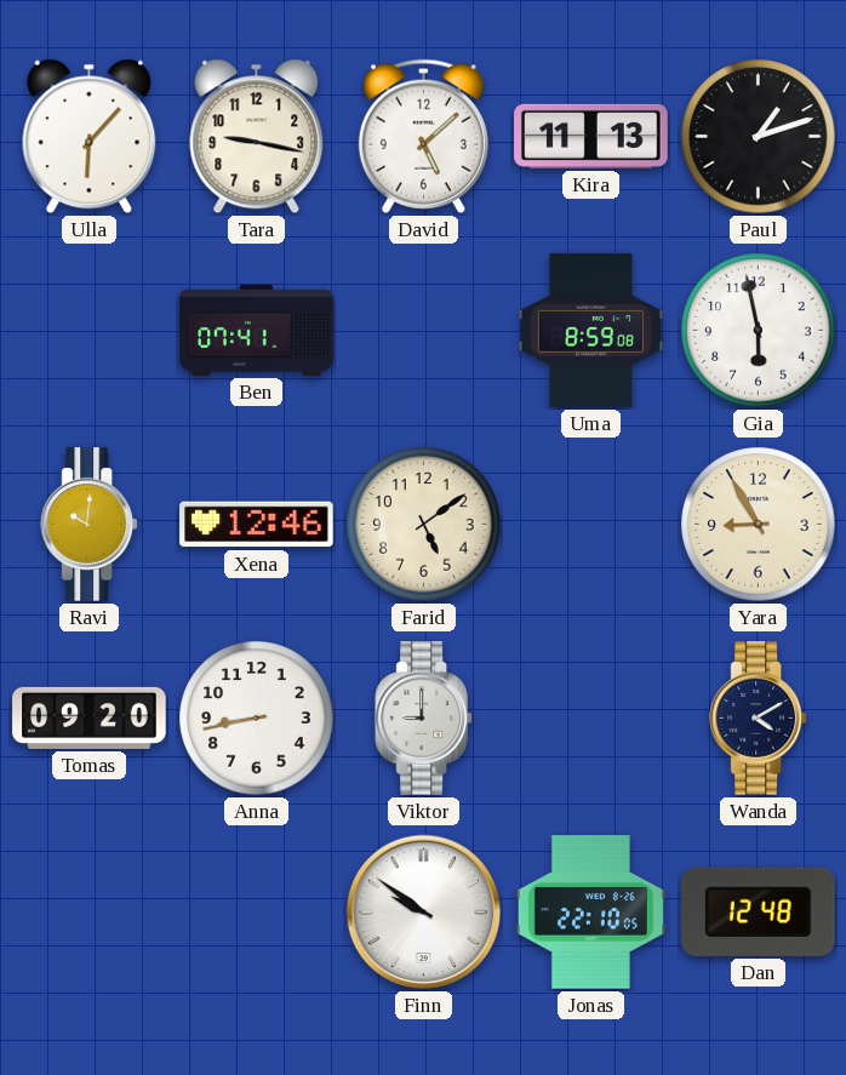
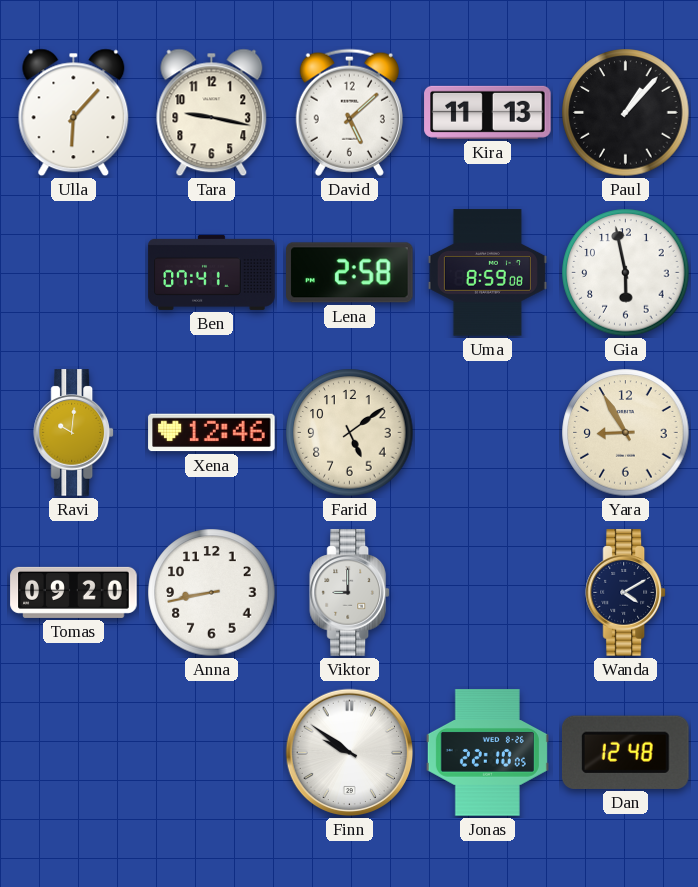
Paul: 1:12 -> 1:07 (626, 113)
Lena: none -> 2:58 (350, 273)
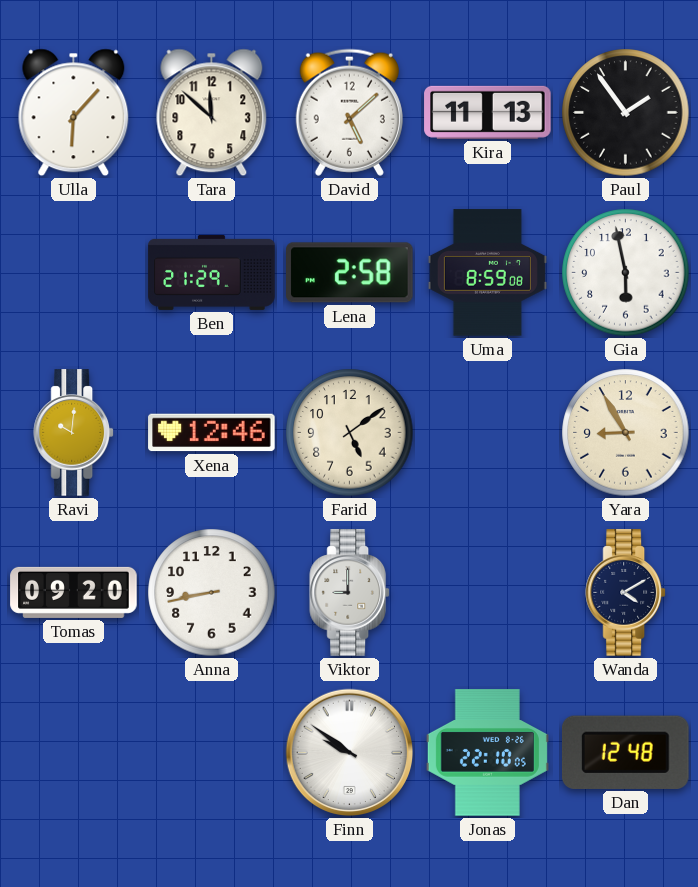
Tara: 9:17 -> 11:52 (212, 113)
Paul: 1:07 -> 1:54 (626, 113)
Ben: 07:41 -> 21:29 (212, 272)
